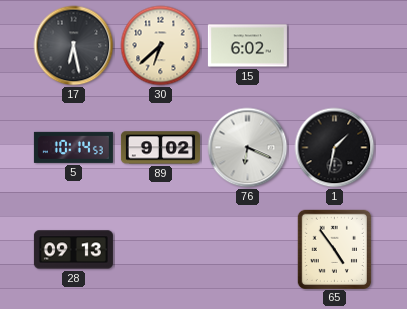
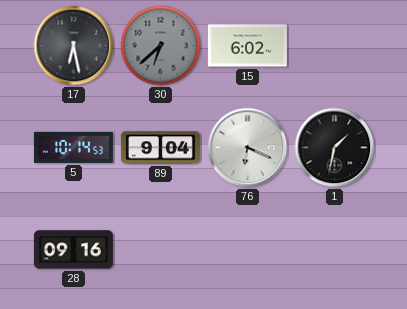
30 dial: cream -> grey (161, 46)
89: 9:02 -> 9:04 (160, 148)
28: 09:13 -> 09:16 (73, 250)
65: 4:54 -> none (334, 249)
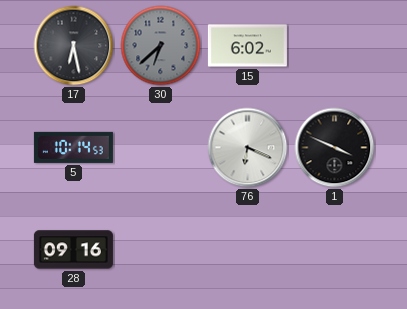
89: 9:04 -> none (160, 148)
1: 1:32 -> 3:49 (335, 148)
